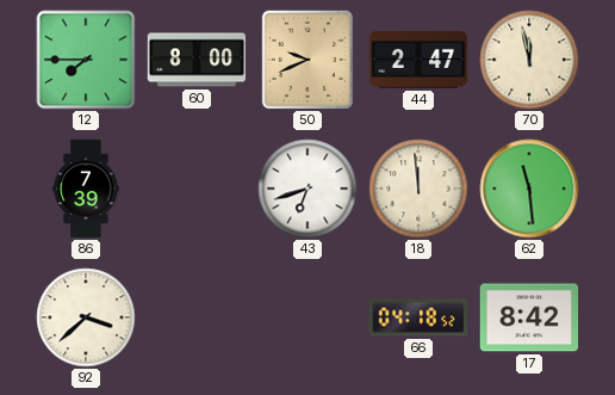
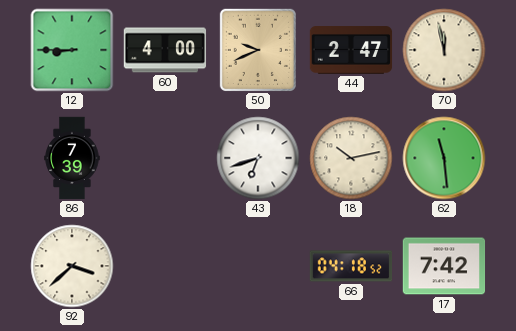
12: 7:45 -> 8:45 (72, 50)
60: 8:00 -> 4:00 (165, 50)
18: 11:59 -> 10:13 (351, 158)
17: 8:42 -> 7:42 (444, 266)
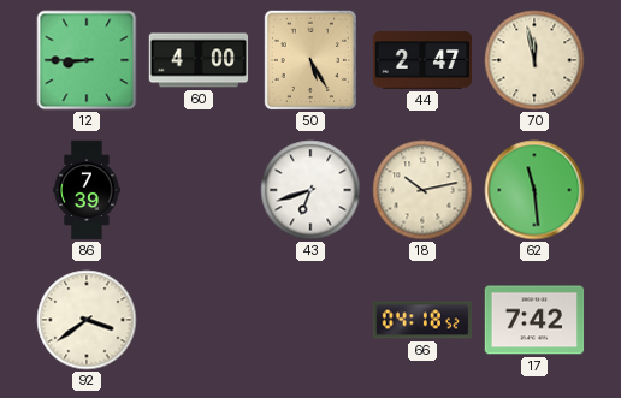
50: 9:41 -> 5:25 (310, 59)
92: 3:38 -> 3:39 (87, 320)
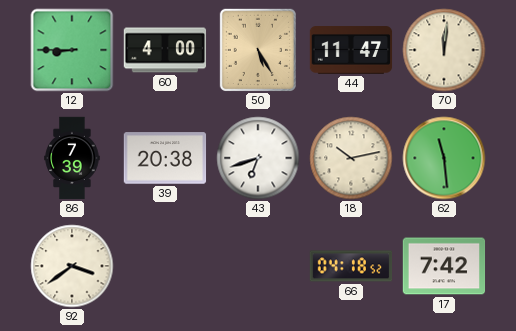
44: 2:47 -> 11:47 (351, 50)
70: 11:58 -> 12:01 (444, 50)
39: none -> 20:38 (165, 158)
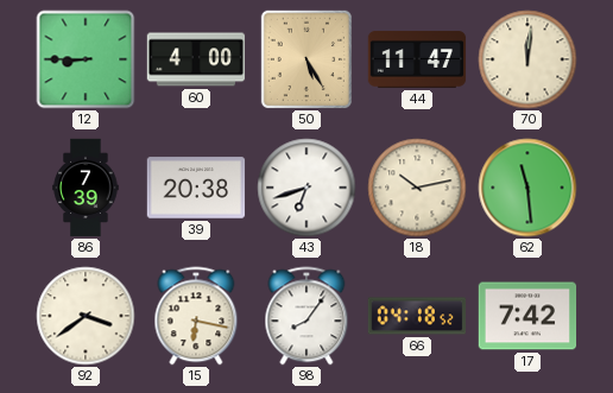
15: none -> 6:17 (196, 316)
98: none -> 8:06 (306, 316)
